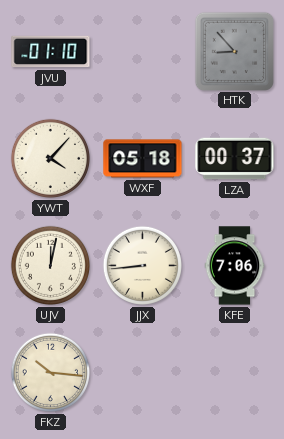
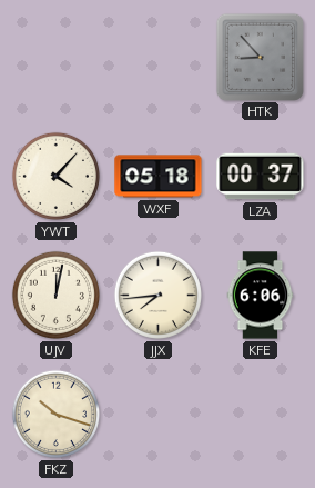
JVU: 01:10 -> none (51, 52)
JJX: 8:44 -> 7:44 (157, 295)
KFE: 7:06 -> 6:06 (261, 296)
FKZ: 10:16 -> 10:18 (55, 414)
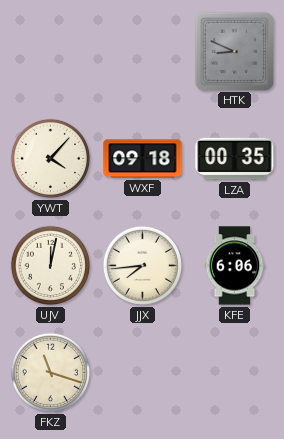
HTK: 8:53 -> 8:49 (234, 51)
WXF: 05:18 -> 09:18 (143, 159)
LZA: 00:37 -> 00:35 (235, 159)
FKZ: 10:18 -> 11:18 (50, 372)
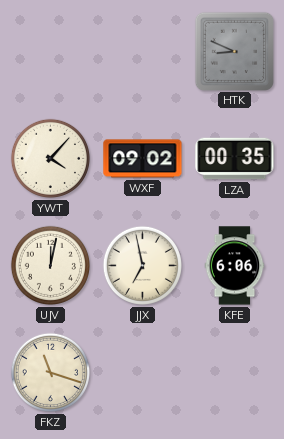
WXF: 09:18 -> 09:02 (143, 159)
JJX: 7:44 -> 6:58 (142, 265)
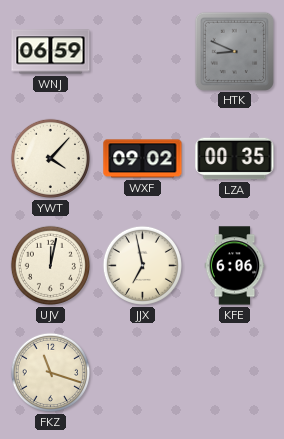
WNJ: none -> 06:59 (51, 52)
